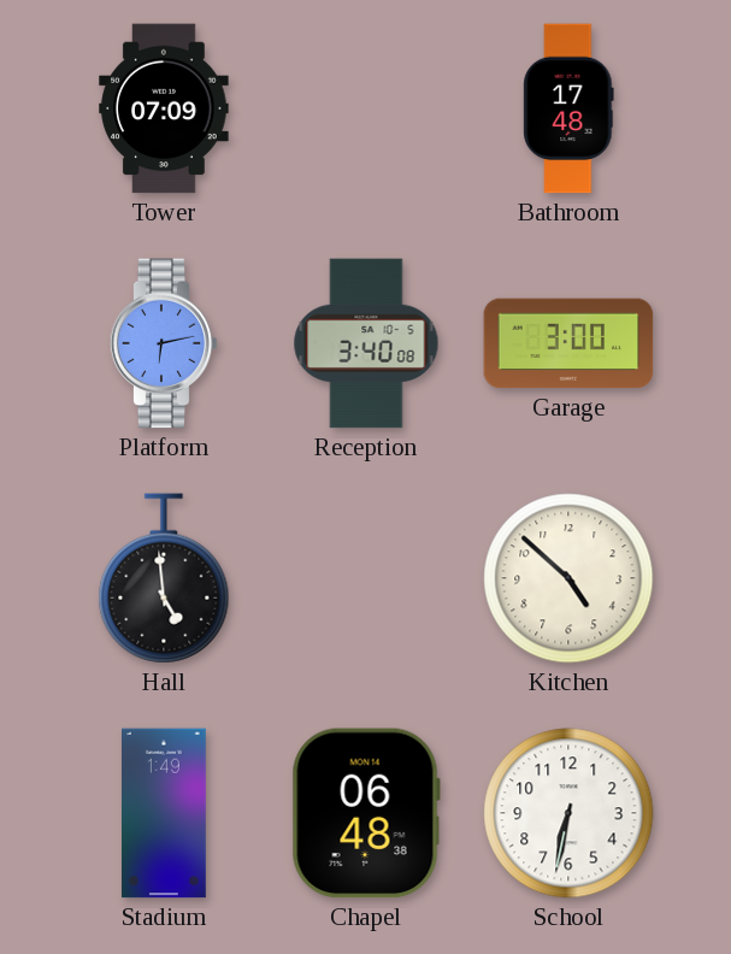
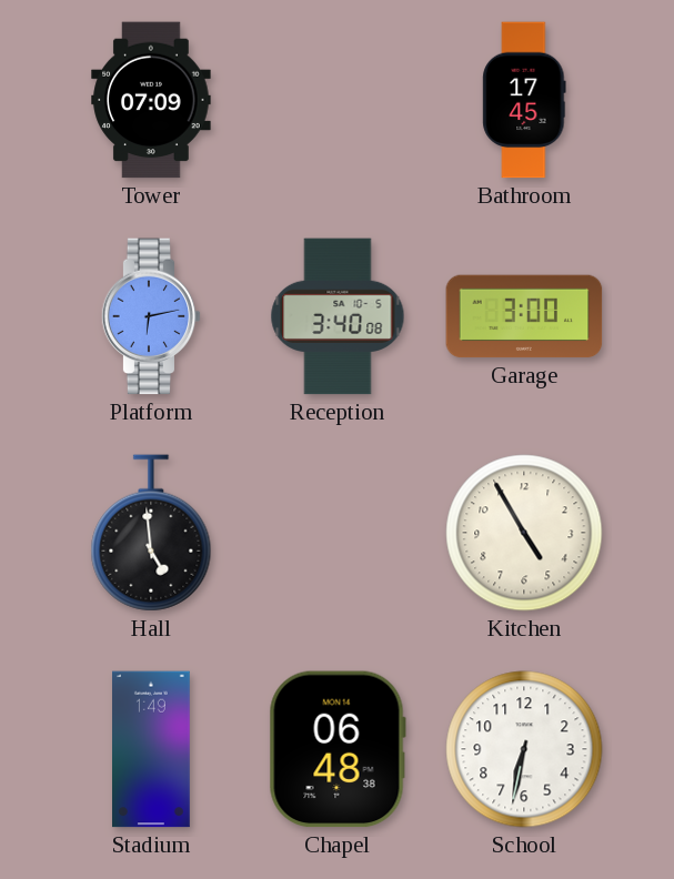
Bathroom: 17:48 -> 17:45 (524, 100)
Kitchen: 4:52 -> 4:55 (524, 533)
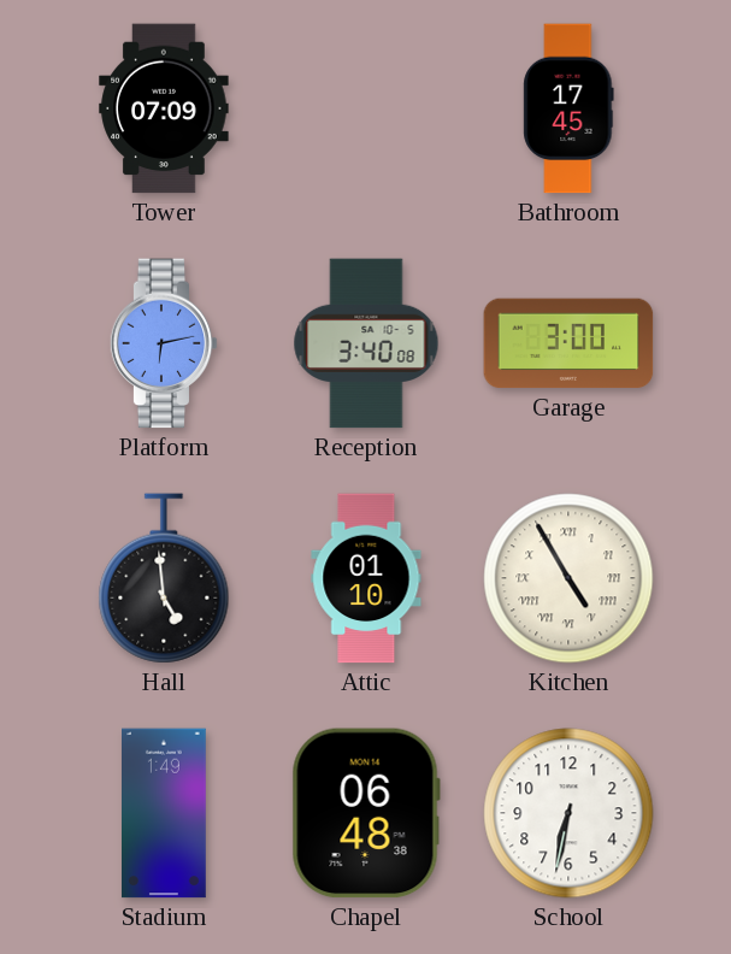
Attic: none -> 01:10 (366, 578)
Kitchen numerals: Arabic -> Roman (568, 578)
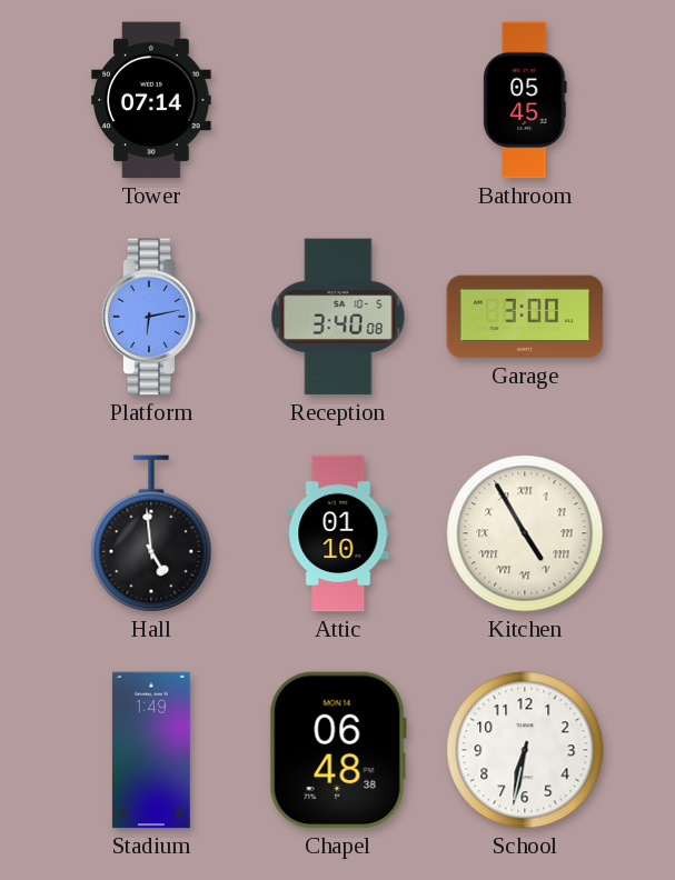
Tower: 07:09 -> 07:14 (151, 100)
Bathroom: 17:45 -> 05:45 (525, 100)
